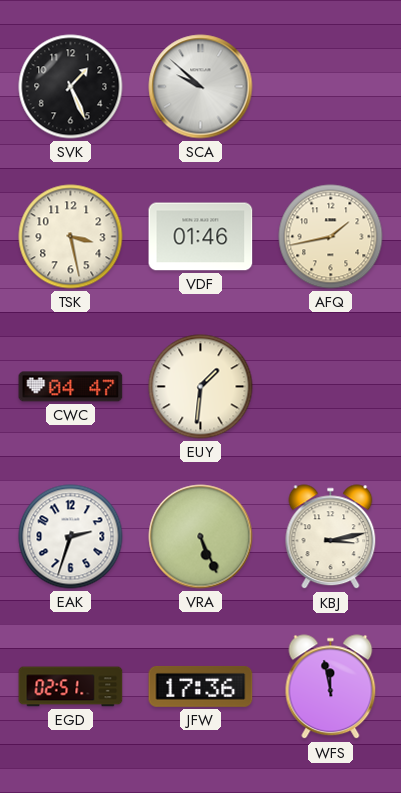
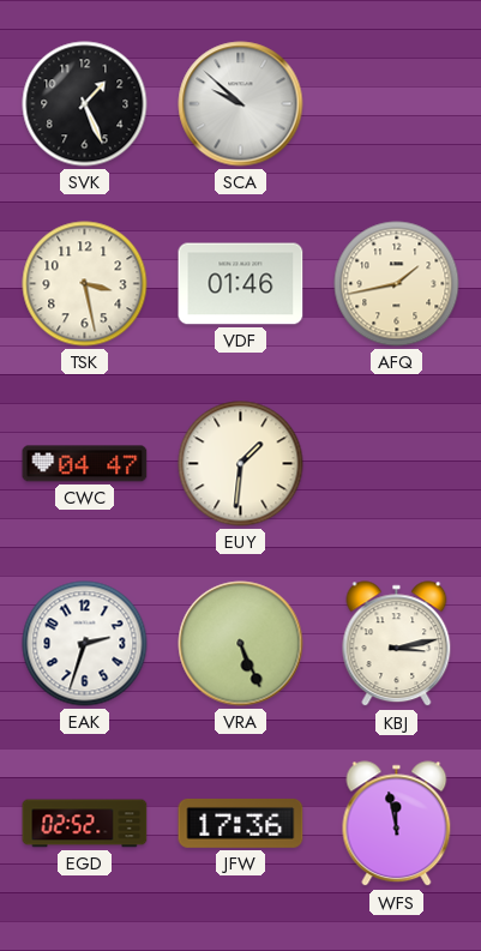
EGD: 02:51 -> 02:52 (85, 824)
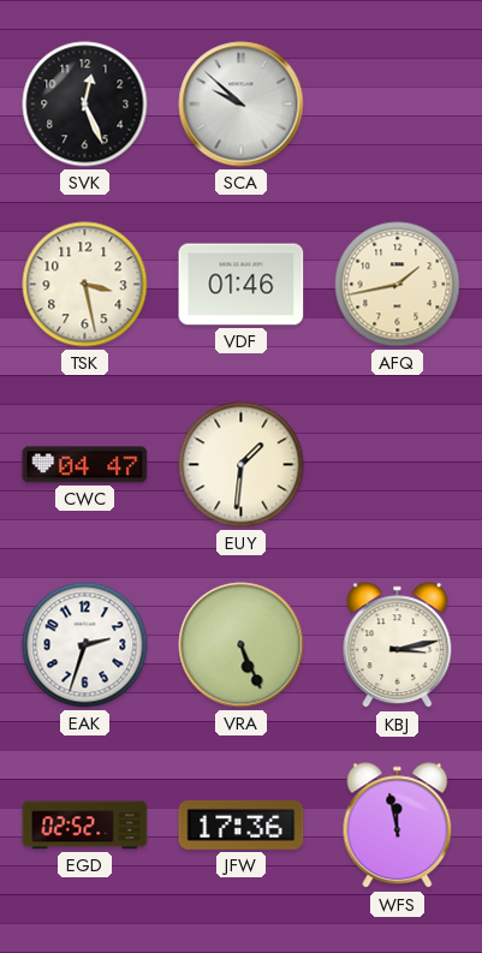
SVK: 1:26 -> 12:26 (85, 105)
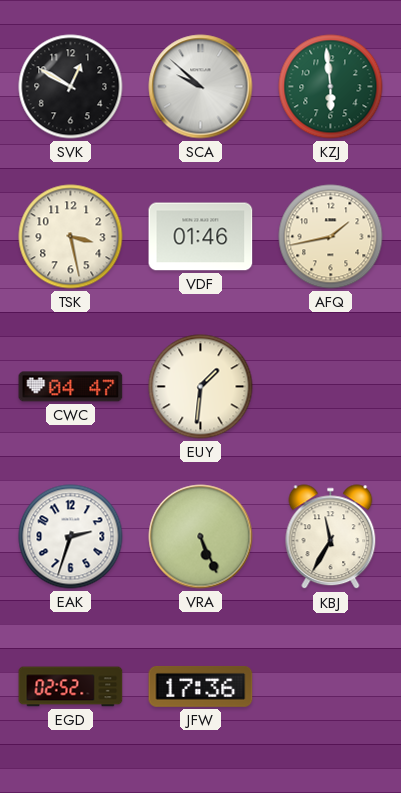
SVK: 12:26 -> 12:50 (71, 87)
KZJ: none -> 5:59 (331, 87)
KBJ: 3:13 -> 11:35 (331, 537)
WFS: 11:58 -> none (398, 826)
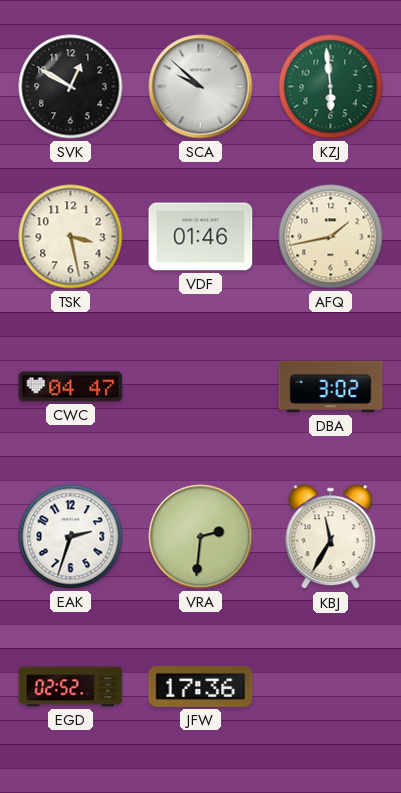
EUY: 1:31 -> none (201, 387)
DBA: none -> 3:02 (331, 387)
VRA: 5:26 -> 2:31 (201, 537)
